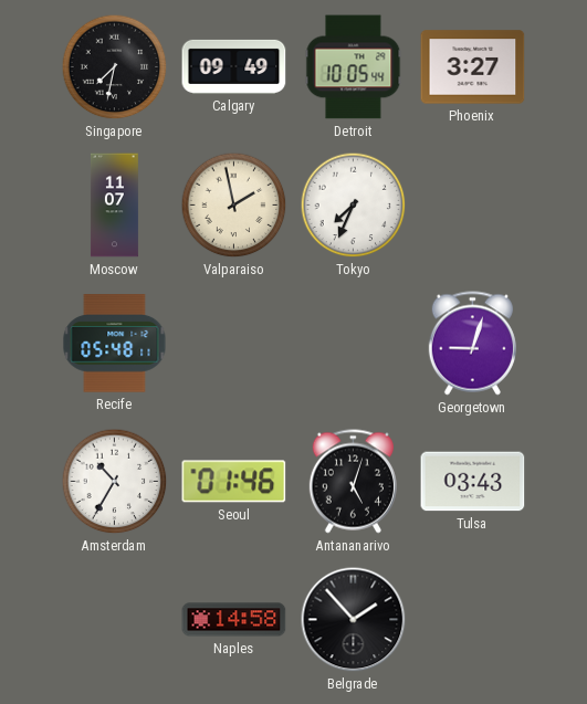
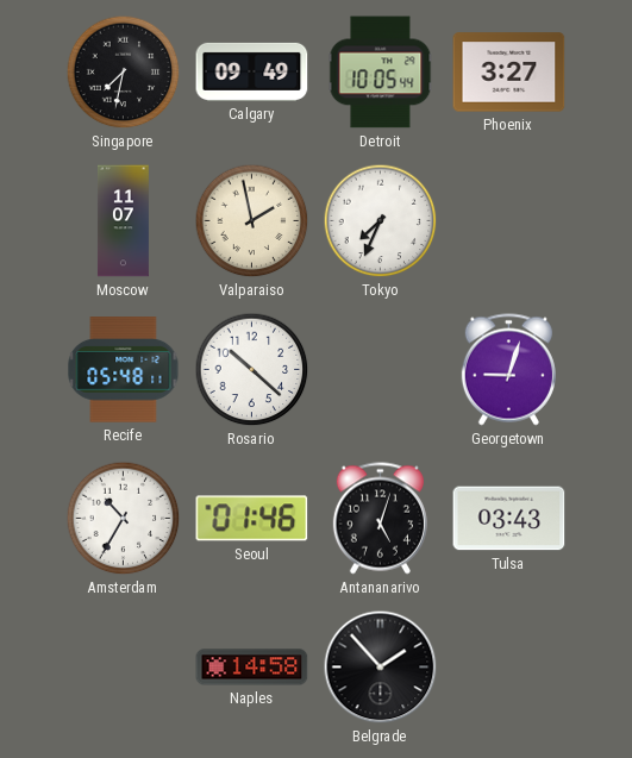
Rosario: none -> 10:22 (252, 370)
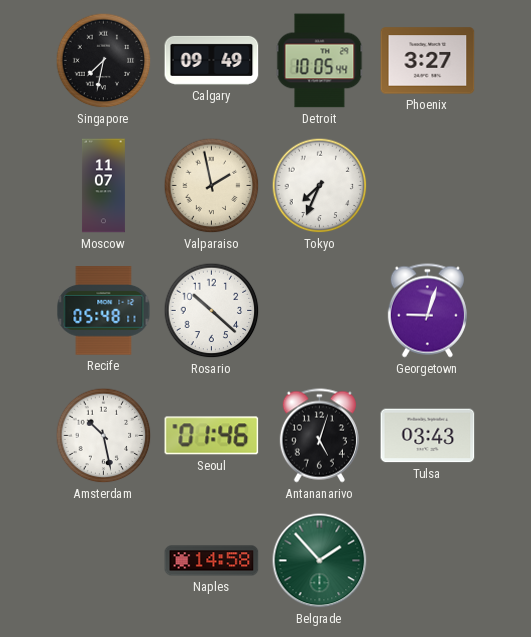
Amsterdam: 10:35 -> 10:28 (104, 436)
Belgrade dial: black -> green (320, 561)
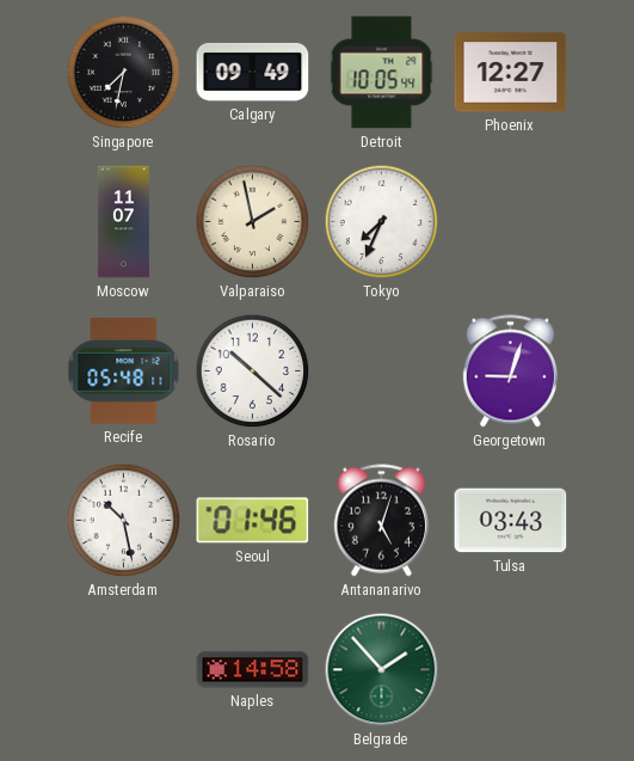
Phoenix: 3:27 -> 12:27 (511, 73)
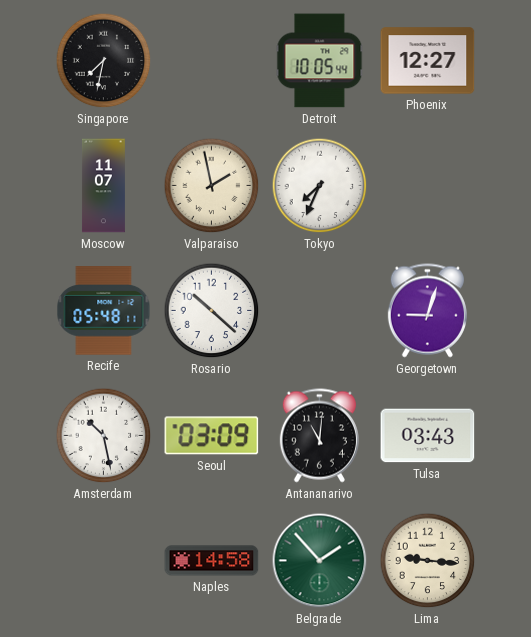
Calgary: 09:49 -> none (253, 72)
Seoul: 01:46 -> 03:09 (212, 436)
Antananarivo: 5:03 -> 11:01 (319, 436)
Lima: none -> 9:16 (428, 561)
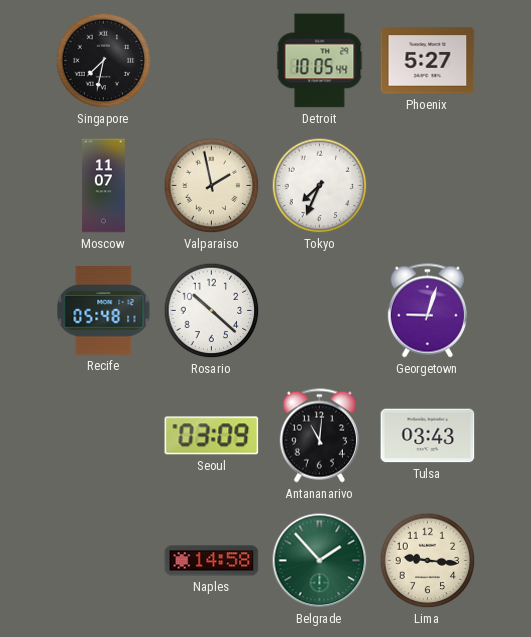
Phoenix: 12:27 -> 5:27 (428, 61)
Amsterdam: 10:28 -> none (104, 436)
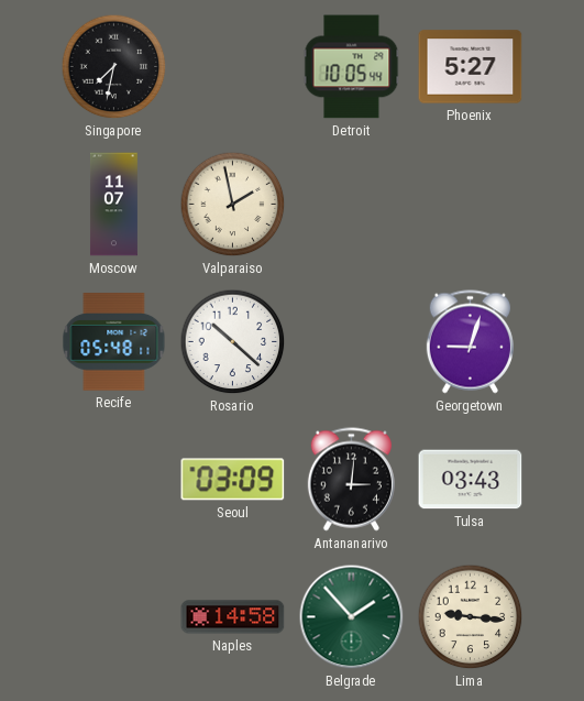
Tokyo: 7:34 -> none (320, 186)
Antananarivo: 11:01 -> 3:01 (351, 480)
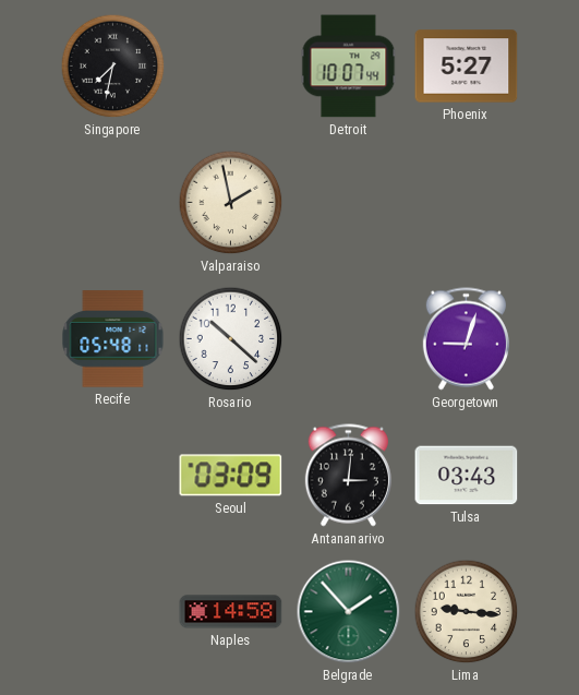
Detroit: 10:05 -> 10:07 (349, 67)
Moscow: 11:07 -> none (113, 205)
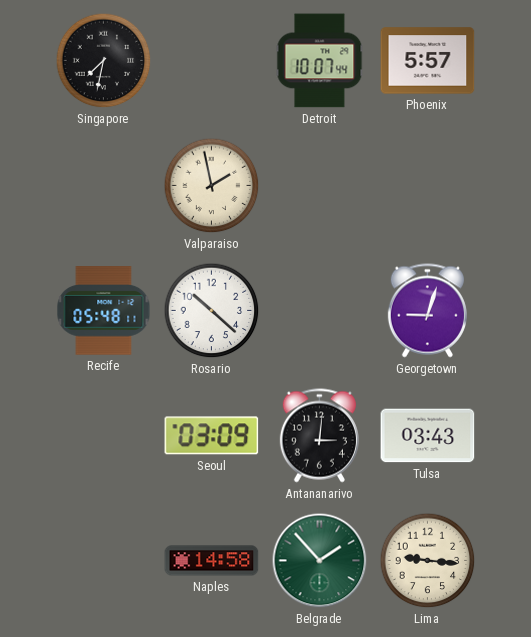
Phoenix: 5:27 -> 5:57 (428, 61)
